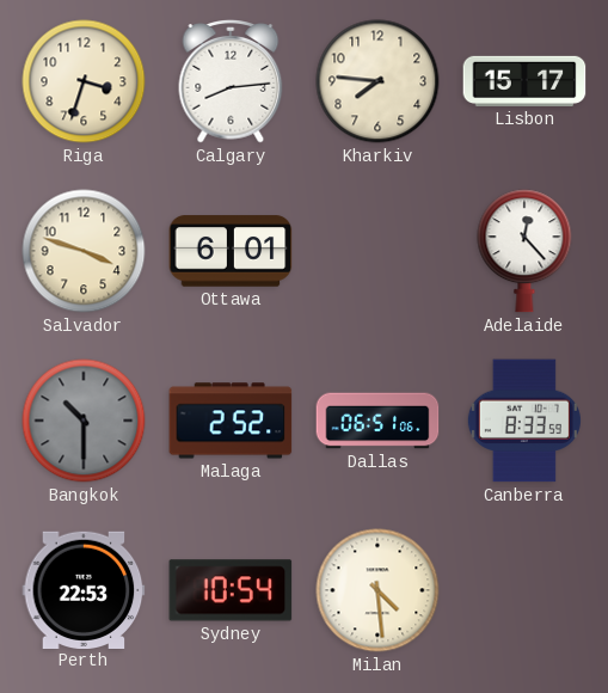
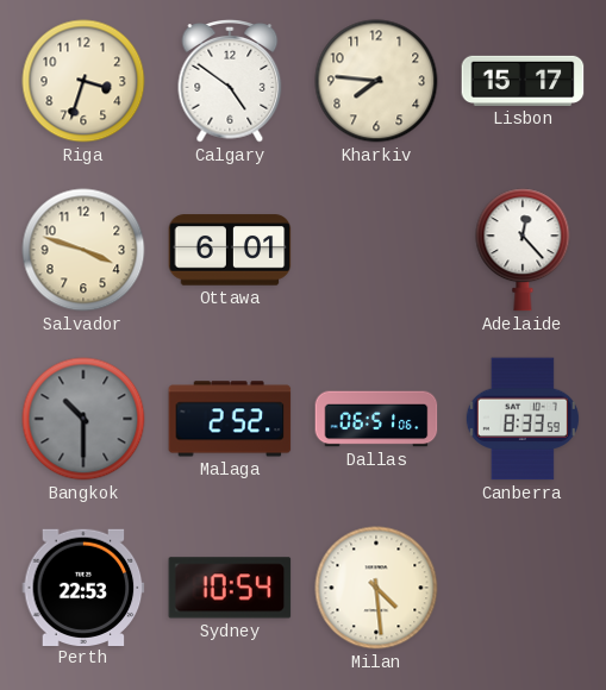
Calgary: 8:14 -> 4:51 (230, 82)
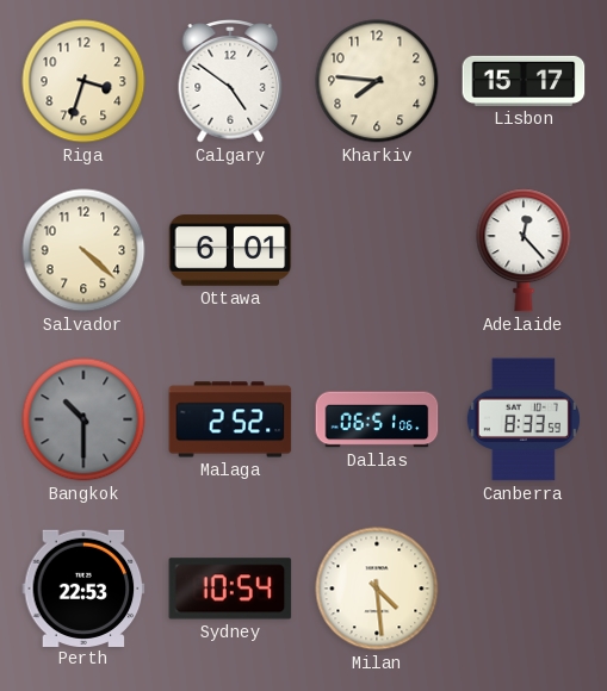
Salvador: 3:48 -> 4:22 (83, 250)
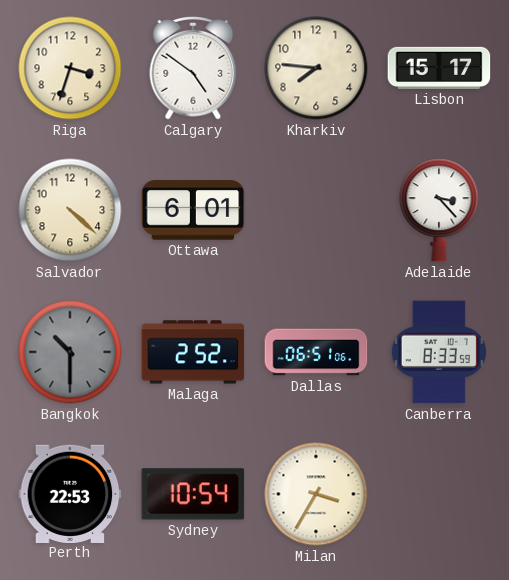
Adelaide: 12:23 -> 3:23 (439, 210)
Milan: 4:29 -> 3:35 (316, 494)
